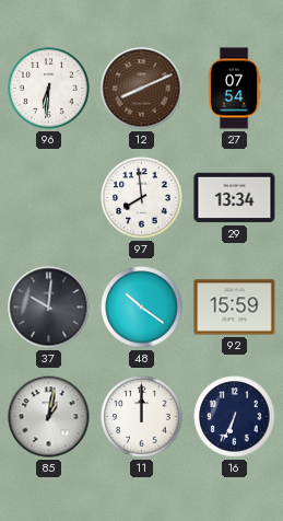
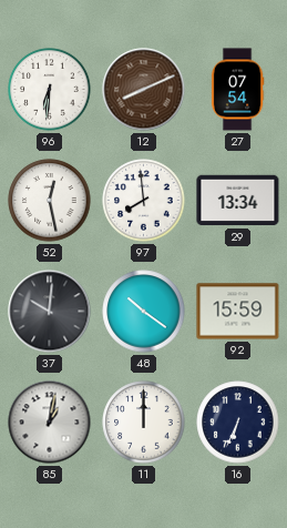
52: none -> 12:28 (50, 201)
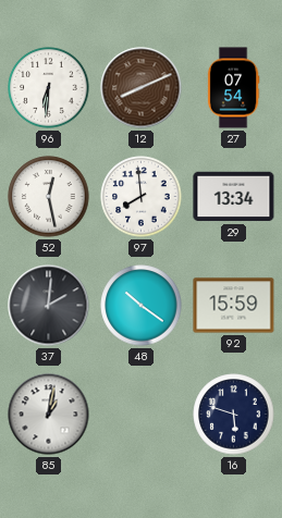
37: 10:01 -> 2:01 (49, 306)
11: 12:00 -> none (144, 423)
16: 6:34 -> 5:48 (234, 415)
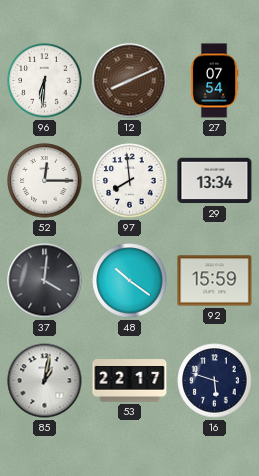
52: 12:28 -> 12:15 (45, 181)
37: 2:01 -> 4:01 (45, 281)
53: none -> 22:17 (130, 381)
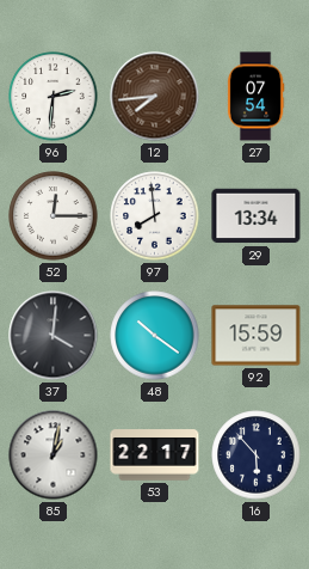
96: 6:31 -> 2:31 (54, 97)
12: 8:11 -> 7:44 (155, 97)
16: 5:48 -> 5:53 (257, 455)
